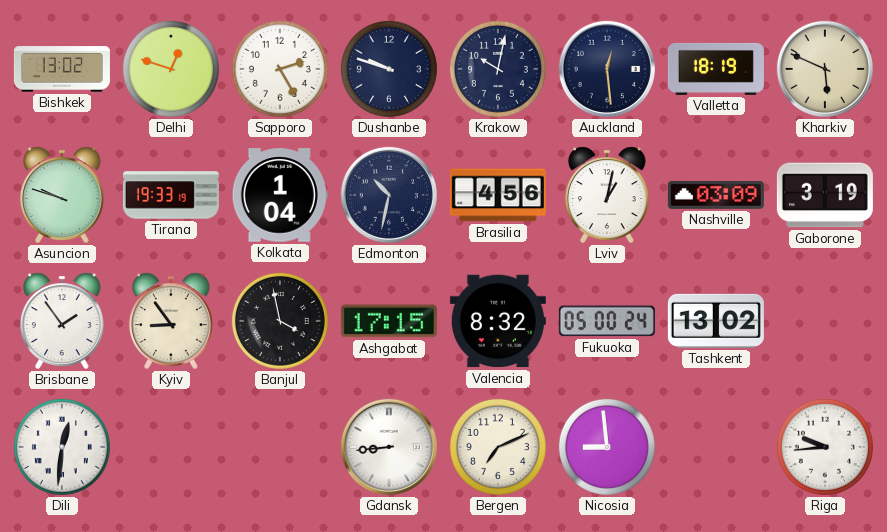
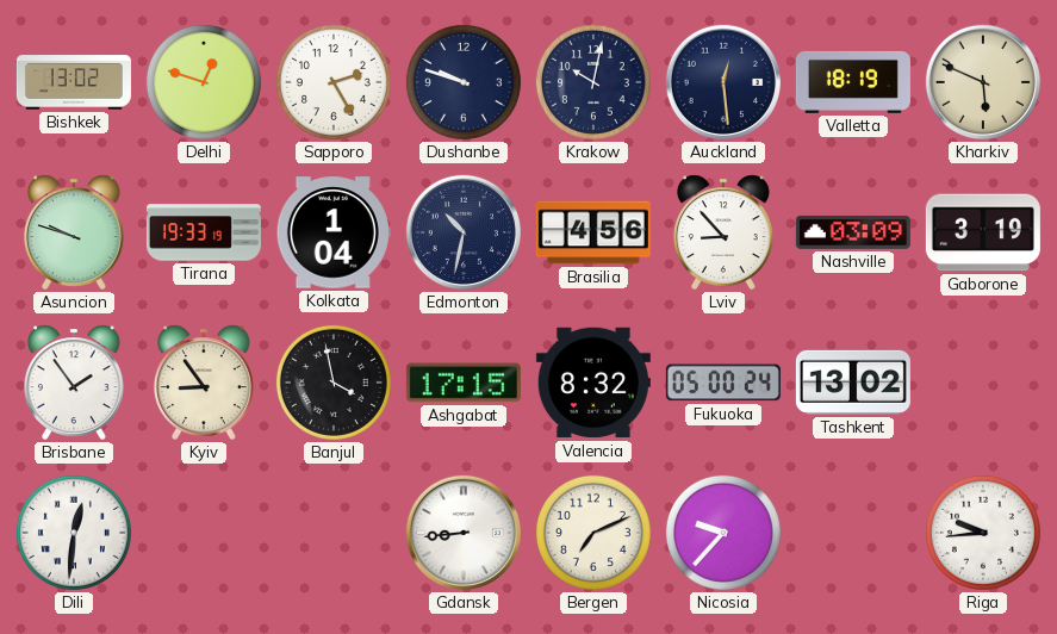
Lviv: 1:02 -> 8:53 (723, 232)
Nicosia: 8:59 -> 9:37 (723, 533)
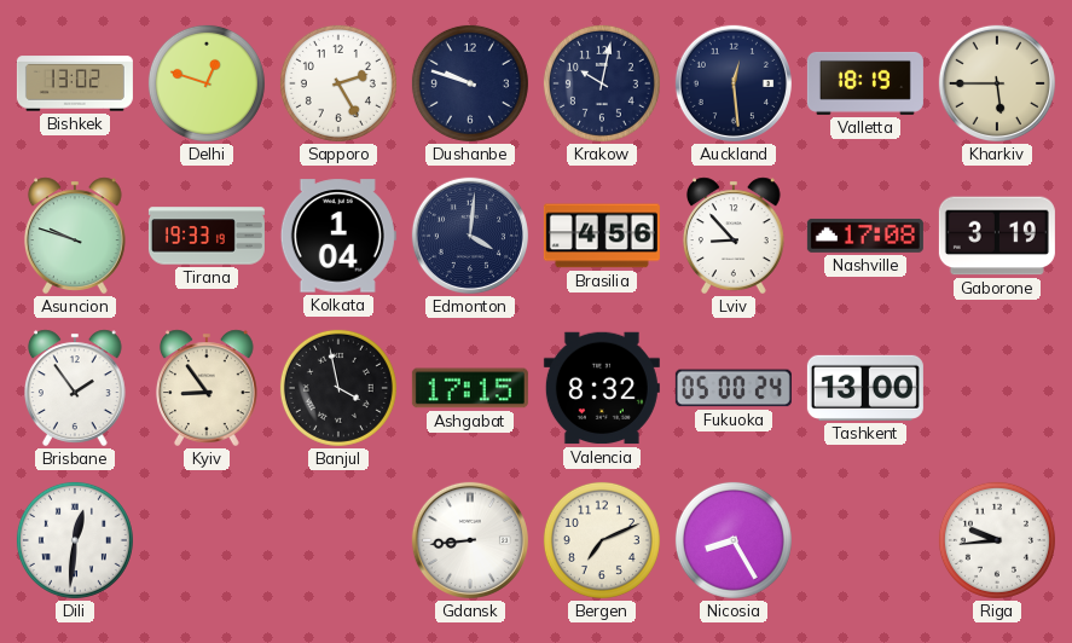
Kharkiv: 5:49 -> 5:45 (997, 83)
Edmonton: 10:32 -> 4:01 (470, 236)
Nashville: 03:09 -> 17:08 (865, 236)
Tashkent: 13:02 -> 13:00 (865, 388)
Nicosia: 9:37 -> 8:25 (734, 540)
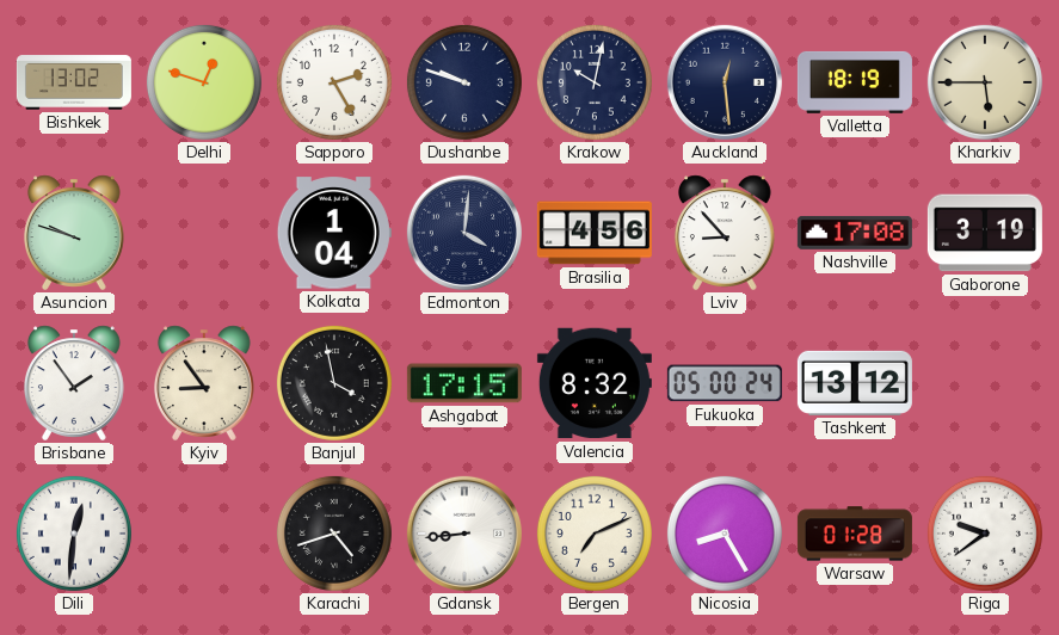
Tirana: 19:33 -> none (207, 236)
Tashkent: 13:00 -> 13:12 (855, 383)
Karachi: none -> 4:42 (334, 534)
Warsaw: none -> 01:28 (855, 534)
Riga: 9:44 -> 9:39 (985, 534)
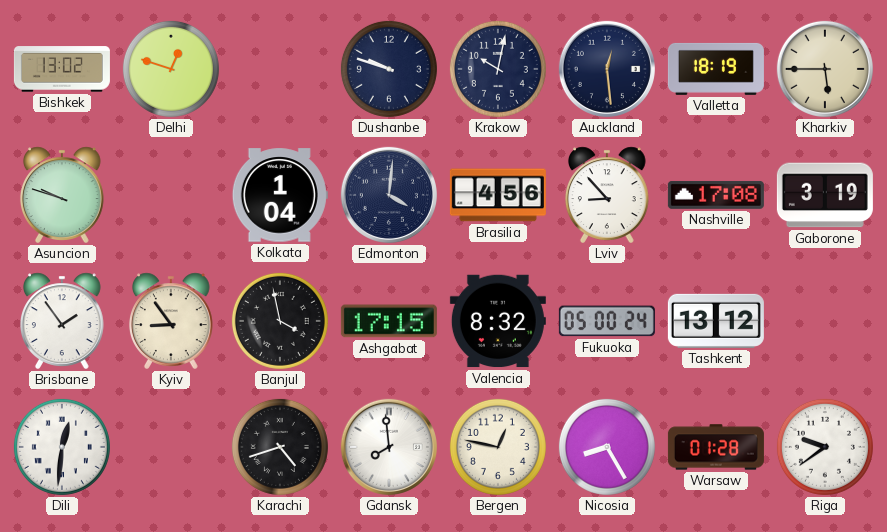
Sapporo: 2:25 -> none (334, 82)
Gdansk: 8:44 -> 7:59 (389, 447)
Bergen: 7:11 -> 12:47 (498, 447)
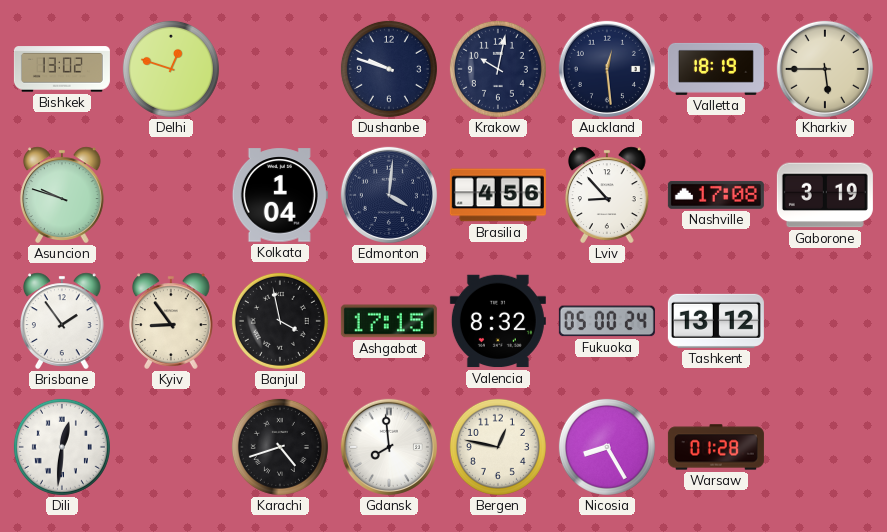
Riga: 9:39 -> none (825, 447)
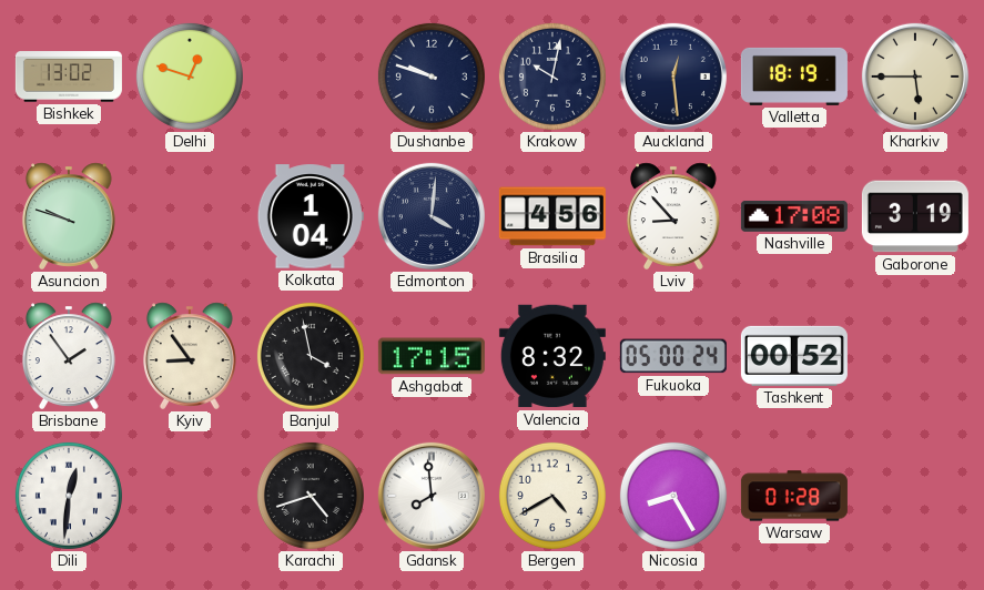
Tashkent: 13:12 -> 00:52 (794, 356)
Bergen: 12:47 -> 4:40 (552, 496)
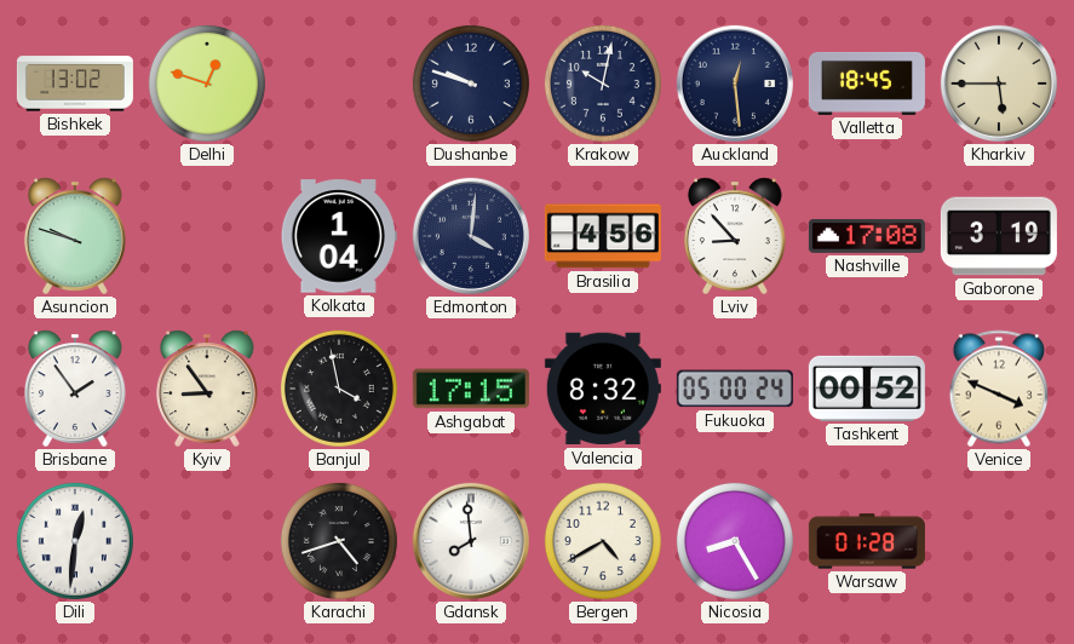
Valletta: 18:19 -> 18:45 (867, 84)
Venice: none -> 3:49 (999, 389)
